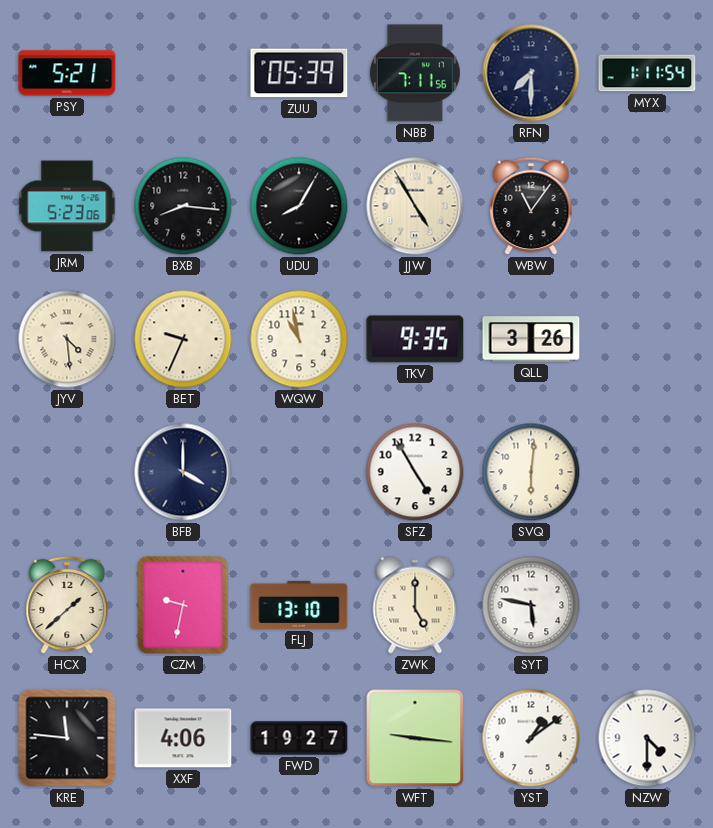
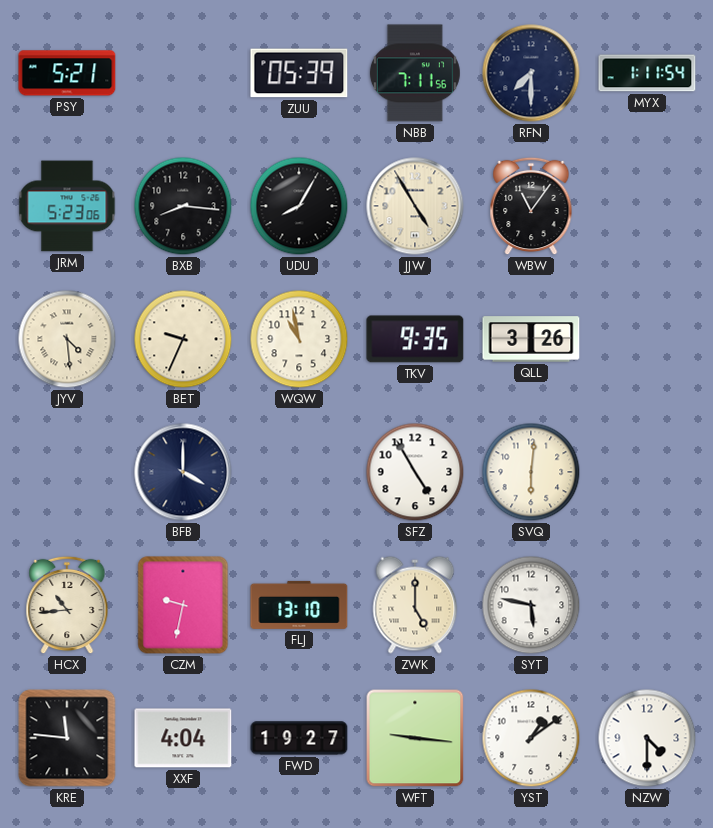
HCX: 1:38 -> 10:44 (67, 605)
XXF: 4:06 -> 4:04 (183, 738)
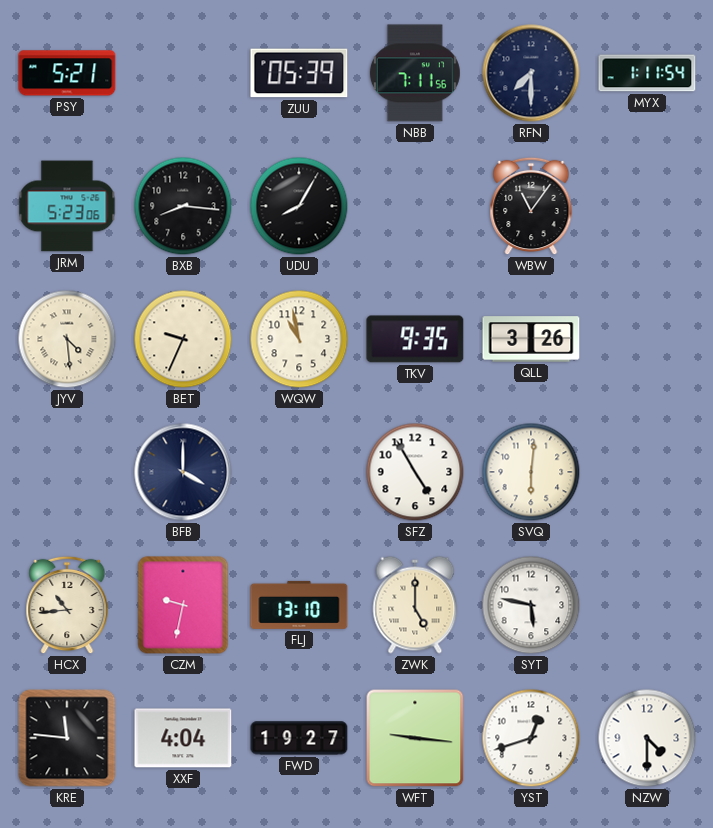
JJW: 4:55 -> none (415, 206)
YST: 1:09 -> 12:42 (531, 738)
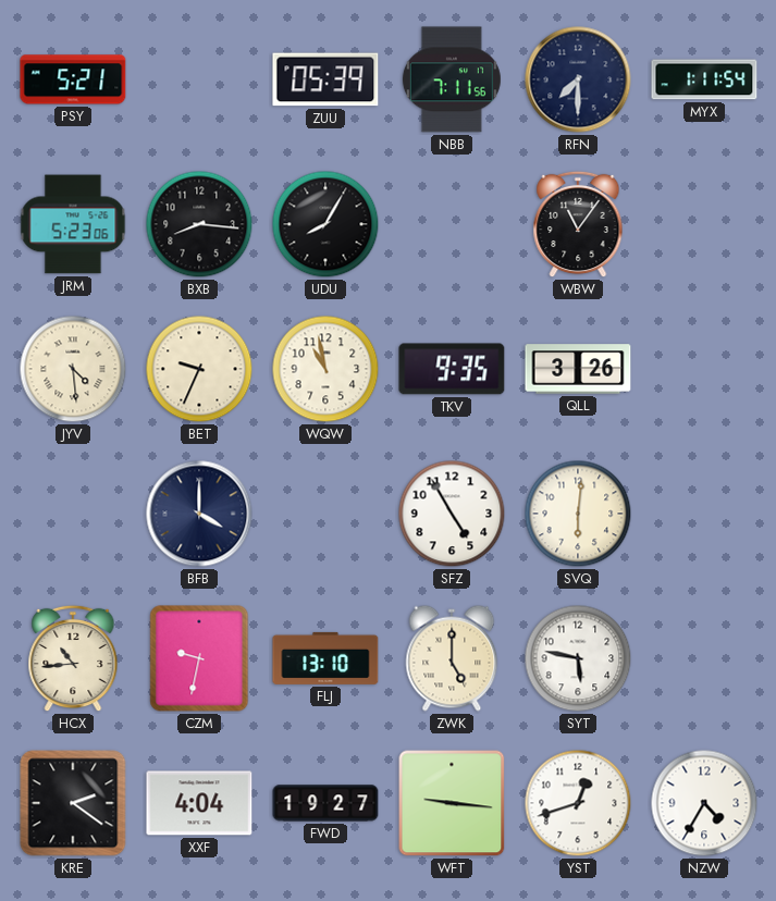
KRE: 11:46 -> 2:21 (73, 803)
NZW: 4:30 -> 4:35 (704, 803)
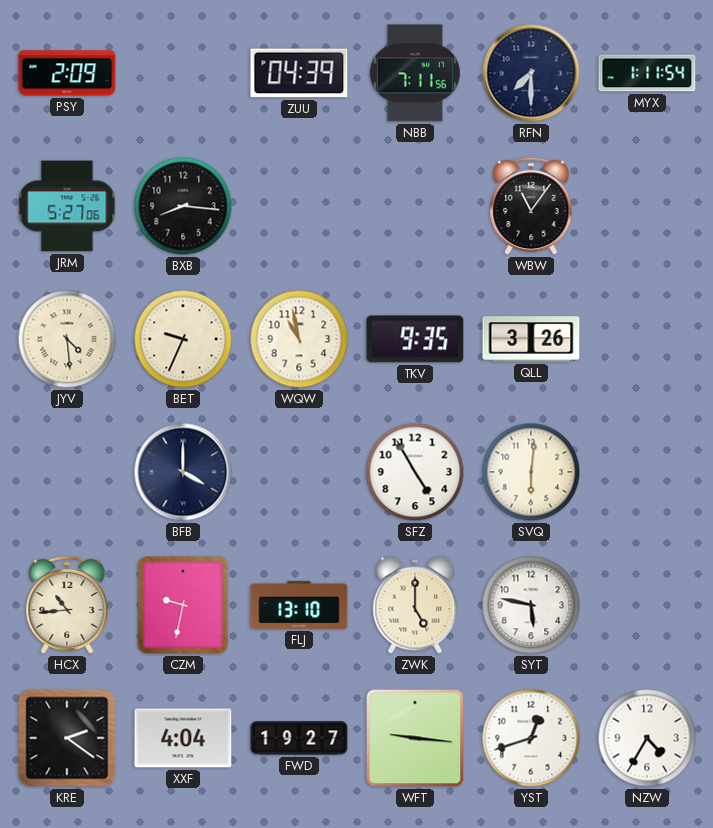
PSY: 5:21 -> 2:09 (67, 73)
ZUU: 05:39 -> 04:39 (299, 73)
JRM: 5:23 -> 5:27 (67, 206)
UDU: 8:05 -> none (325, 224)
